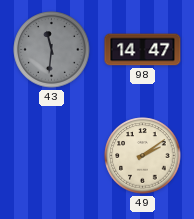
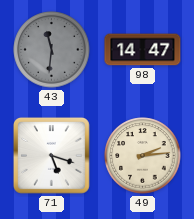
71: none -> 5:18 (51, 155)
49: 2:09 -> 2:14 (143, 156)
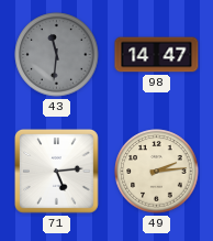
71: 5:18 -> 5:14 (56, 171)
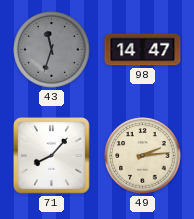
43: 11:31 -> 11:33 (52, 50)
71: 5:14 -> 8:07 (51, 155)
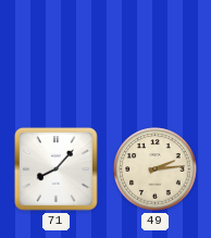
43: 11:33 -> none (52, 50)
98: 14:47 -> none (143, 50)
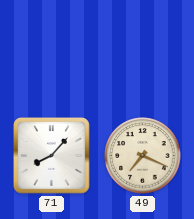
49: 2:14 -> 7:19 (143, 156)
